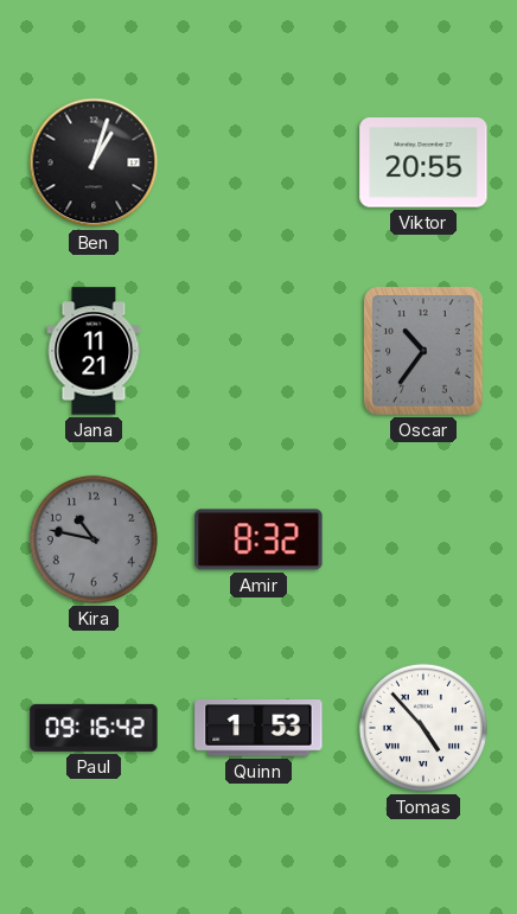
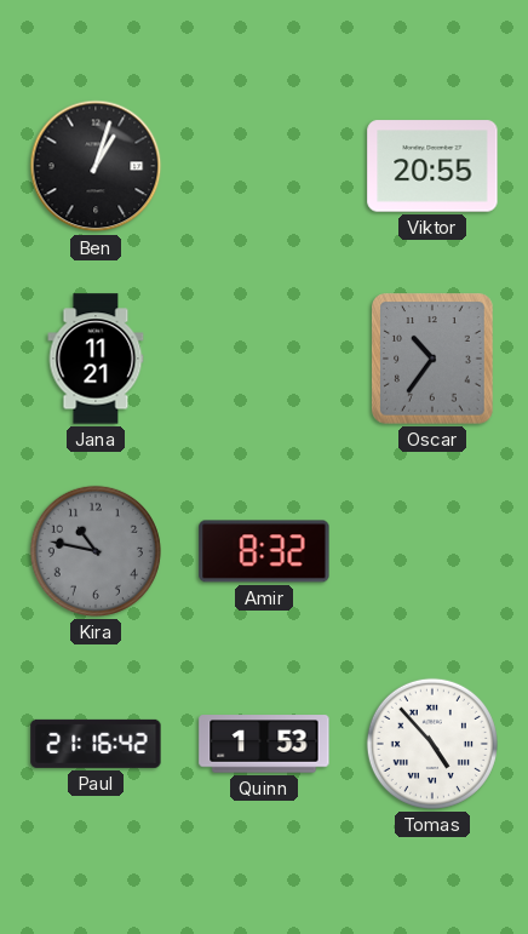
Paul: 09:16 -> 21:16 (96, 744)
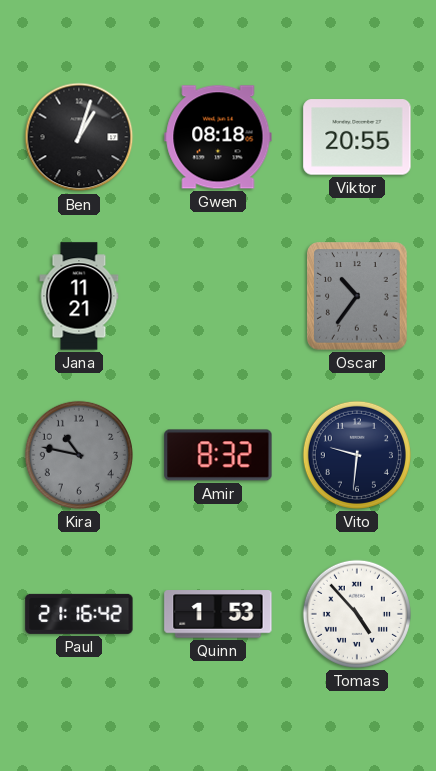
Gwen: none -> 08:18 (218, 137)
Vito: none -> 9:31 (357, 455)
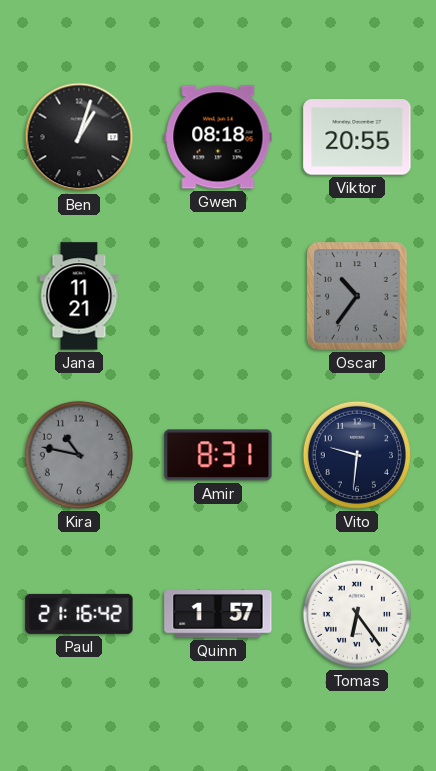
Amir: 8:32 -> 8:31 (218, 455)
Quinn: 1:53 -> 1:57 (218, 614)
Tomas: 4:53 -> 6:24 (357, 614)
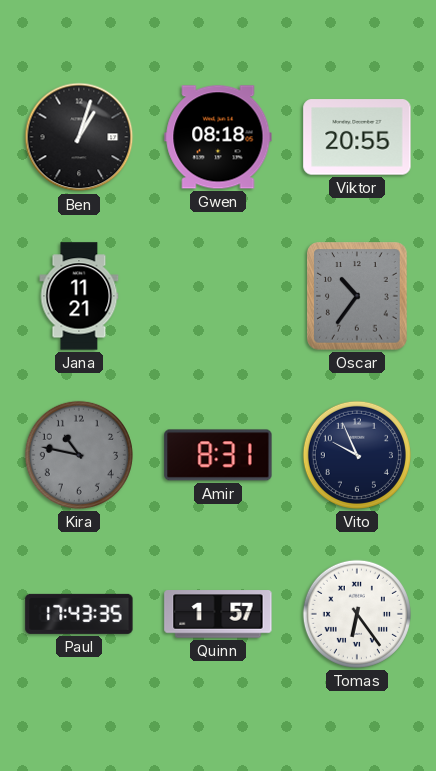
Vito: 9:31 -> 9:56 (357, 455)
Paul: 21:16 -> 17:43 (79, 614)
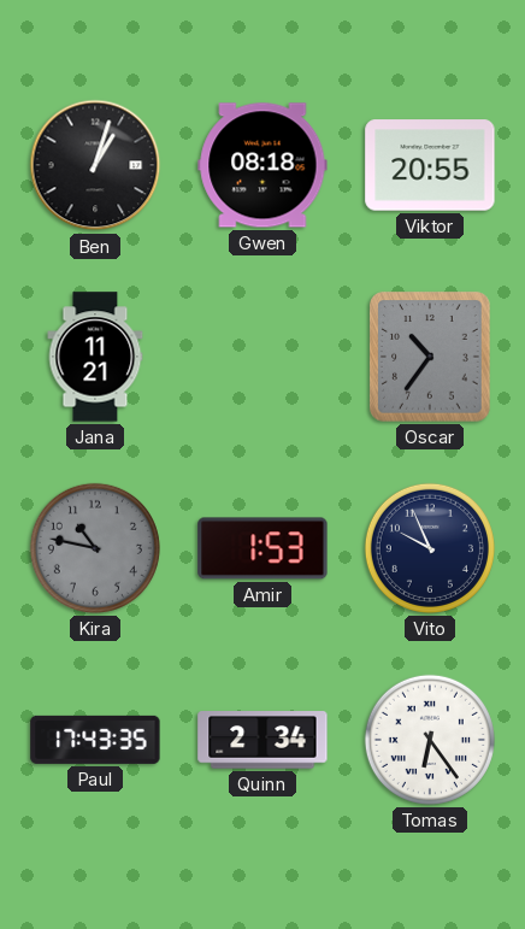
Amir: 8:31 -> 1:53 (262, 548)
Quinn: 1:57 -> 2:34 (262, 740)
